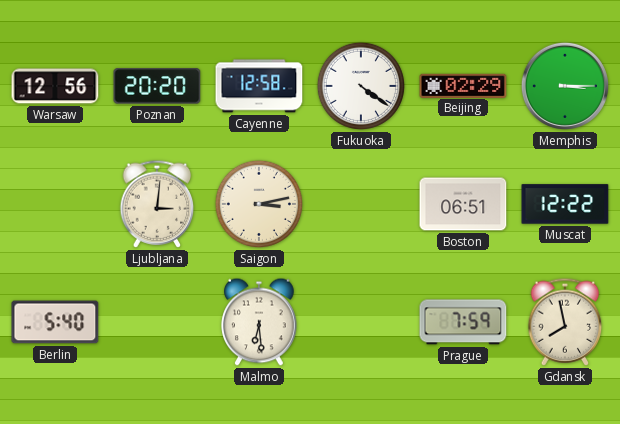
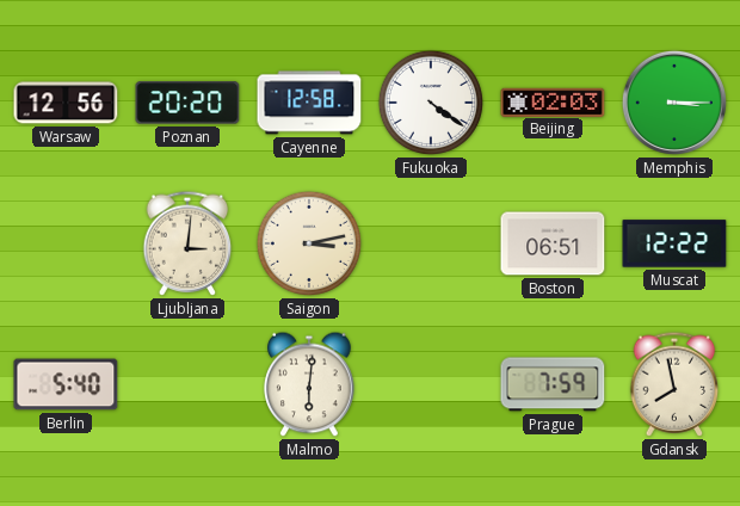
Beijing: 02:29 -> 02:03 (553, 101)
Malmo: 6:29 -> 6:01 (309, 384)
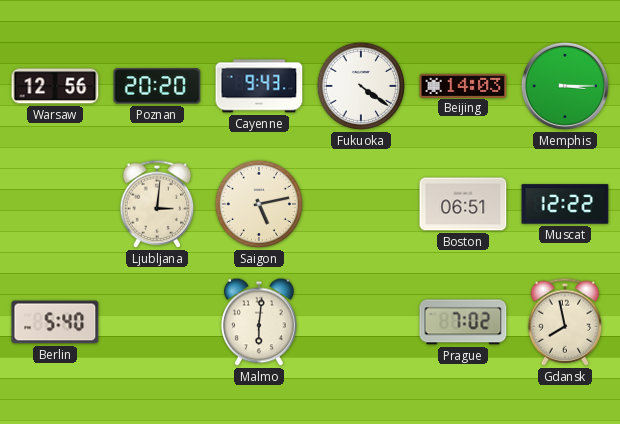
Cayenne: 12:58 -> 9:43 (259, 86)
Beijing: 02:03 -> 14:03 (463, 85)
Saigon: 3:13 -> 5:13 (259, 204)
Prague: 7:59 -> 7:02 (463, 322)
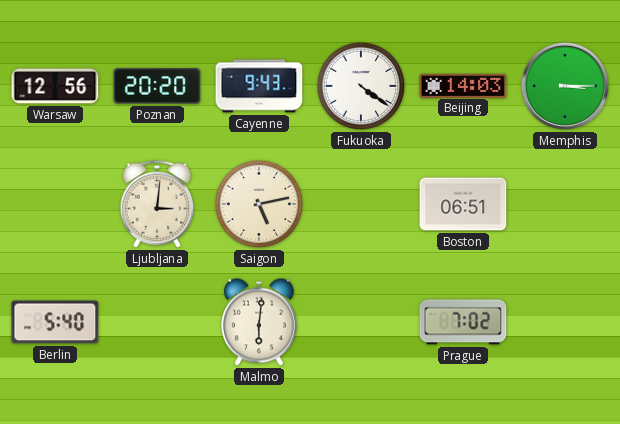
Muscat: 12:22 -> none (565, 204)
Gdansk: 7:58 -> none (565, 322)
